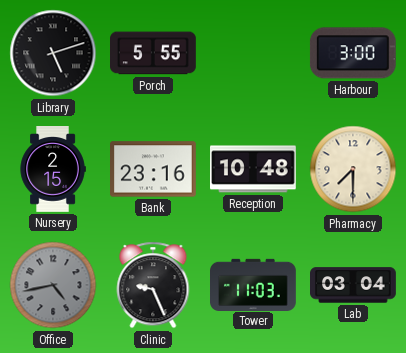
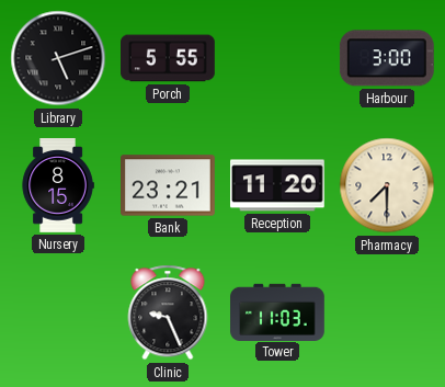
Nursery: 2:15 -> 8:15 (58, 185)
Bank: 23:16 -> 23:21 (169, 185)
Reception: 10:48 -> 11:20 (278, 185)
Office: 4:43 -> none (53, 285)
Lab: 03:04 -> none (353, 285)
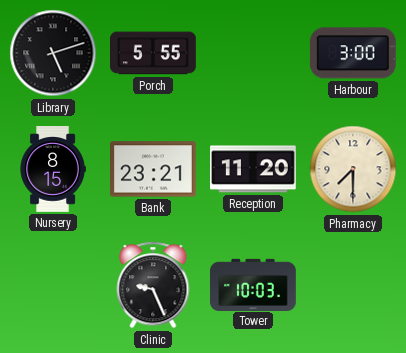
Tower: 11:03 -> 10:03 (253, 284)
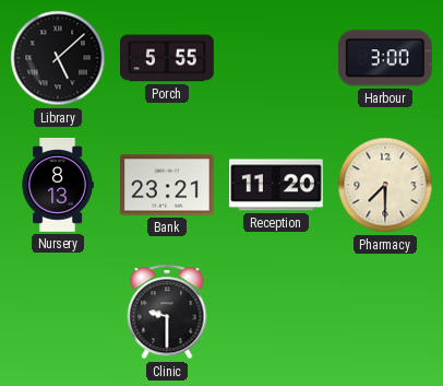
Library: 5:12 -> 5:08 (58, 58)
Nursery: 8:15 -> 8:13 (58, 185)
Clinic: 9:26 -> 9:30 (167, 312)
Tower: 10:03 -> none (253, 284)
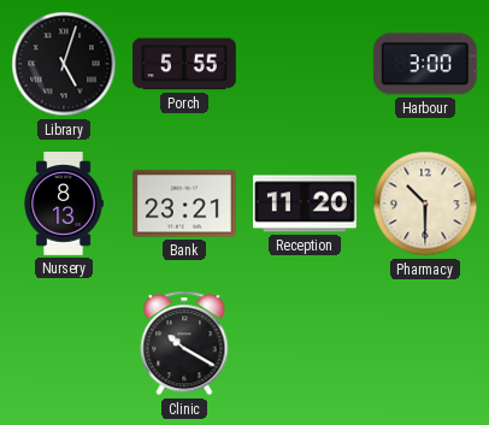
Library: 5:08 -> 5:03 (64, 64)
Pharmacy: 7:30 -> 10:30 (425, 203)
Clinic: 9:30 -> 10:20 (184, 343)
